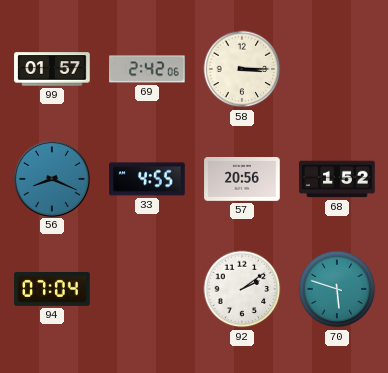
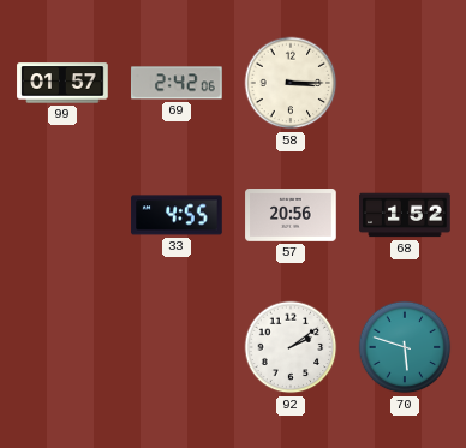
56: 8:19 -> none (51, 178)
94: 07:04 -> none (52, 290)
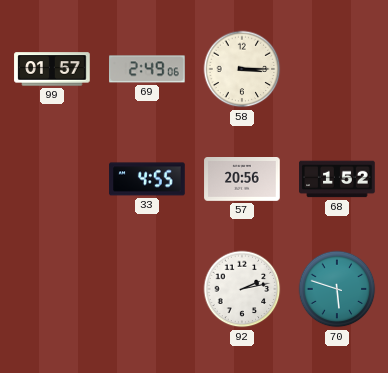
69: 2:42 -> 2:49 (147, 69)
92: 2:09 -> 2:13 (242, 289)
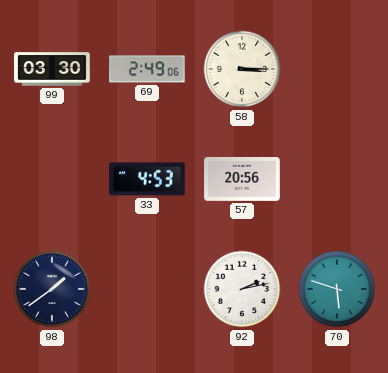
99: 01:57 -> 03:30 (52, 69)
33: 4:55 -> 4:53 (147, 179)
68: 1:52 -> none (337, 179)
98: none -> 1:39 (52, 289)
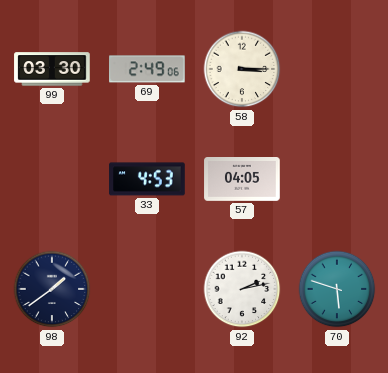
57: 20:56 -> 04:05 (242, 180)
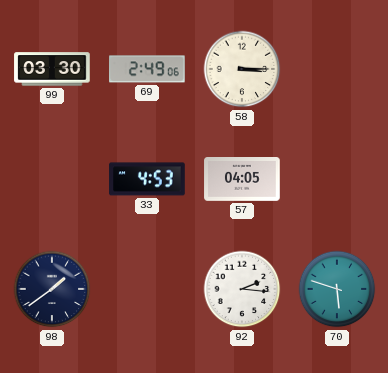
92: 2:13 -> 2:16 (242, 289)
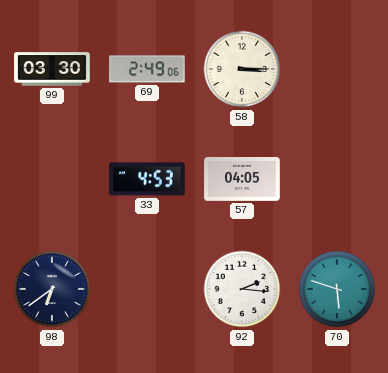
98: 1:39 -> 6:39 (52, 289)
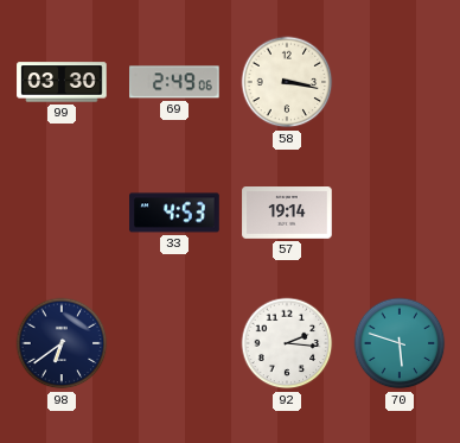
58: 3:15 -> 3:17 (287, 82)
57: 04:05 -> 19:14 (287, 214)
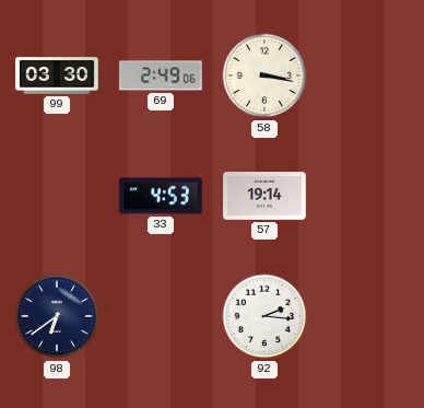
70: 5:48 -> none (400, 343)
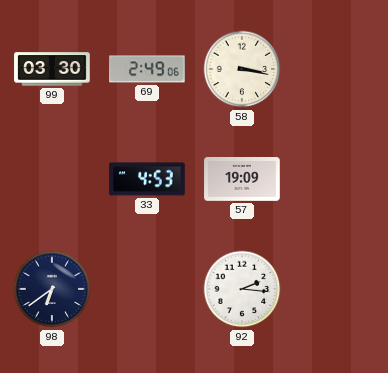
57: 19:14 -> 19:09 (242, 180)
